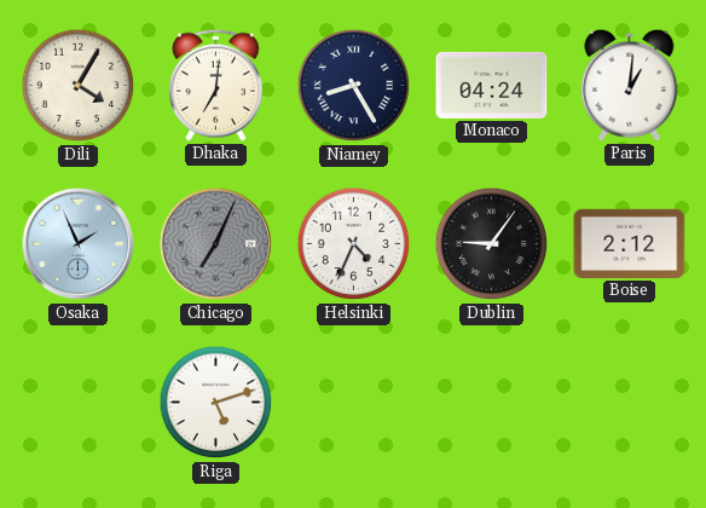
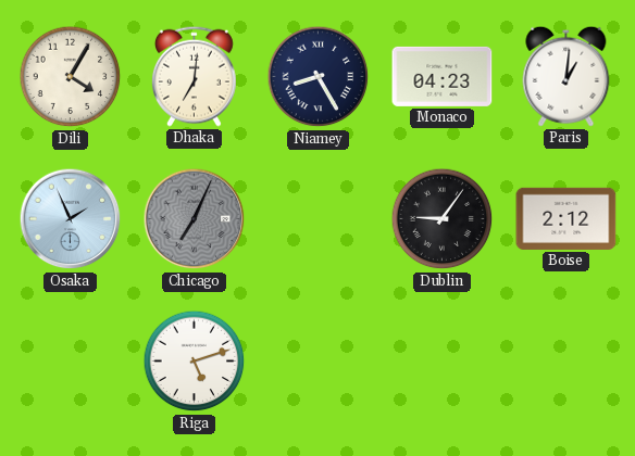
Monaco: 04:24 -> 04:23 (443, 76)
Helsinki: 4:34 -> none (354, 244)
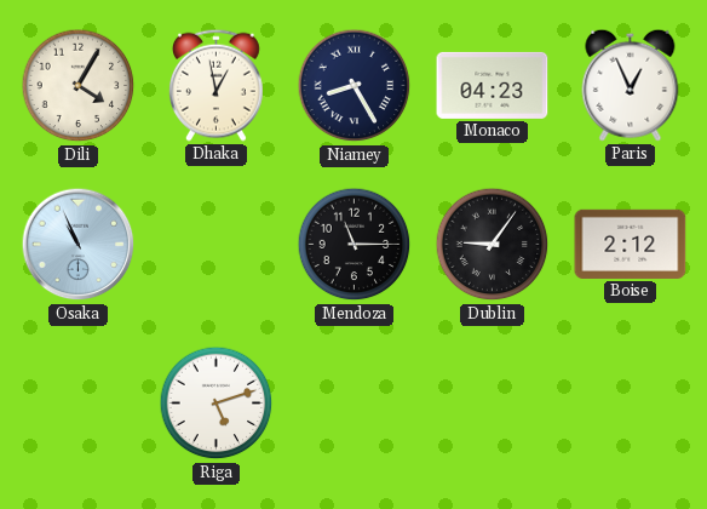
Dhaka: 7:01 -> 12:58 (215, 85)
Paris: 1:01 -> 12:56 (631, 85)
Osaka: 1:56 -> 10:56 (79, 245)
Chicago: 7:04 -> none (195, 219)
Mendoza: none -> 11:15 (355, 245)
